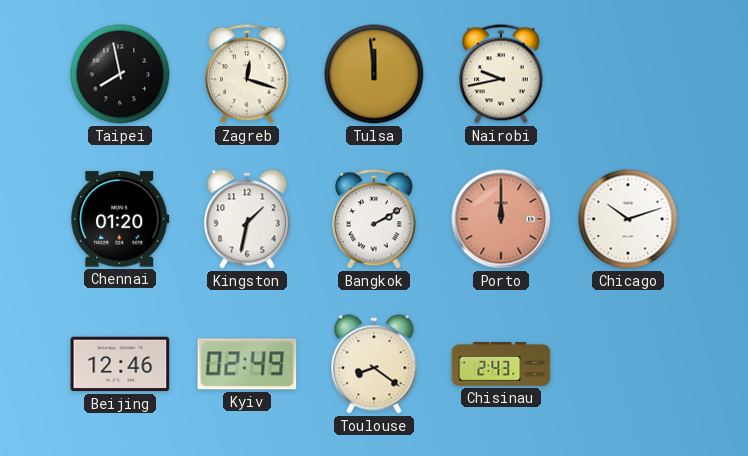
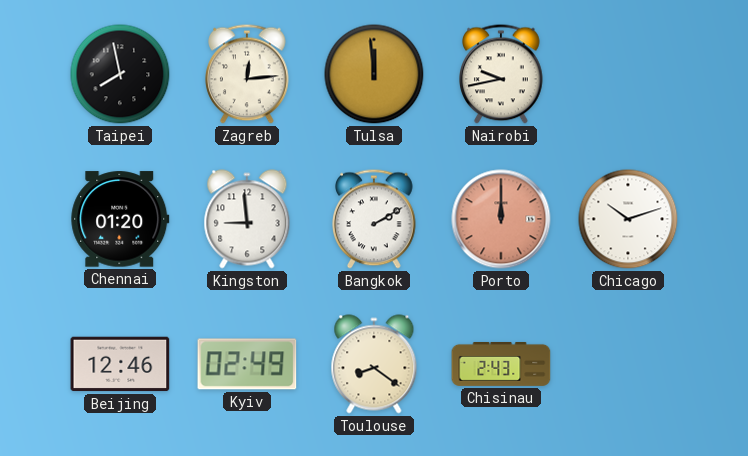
Zagreb: 12:18 -> 12:14 (248, 74)
Kingston: 1:32 -> 8:59 (247, 219)
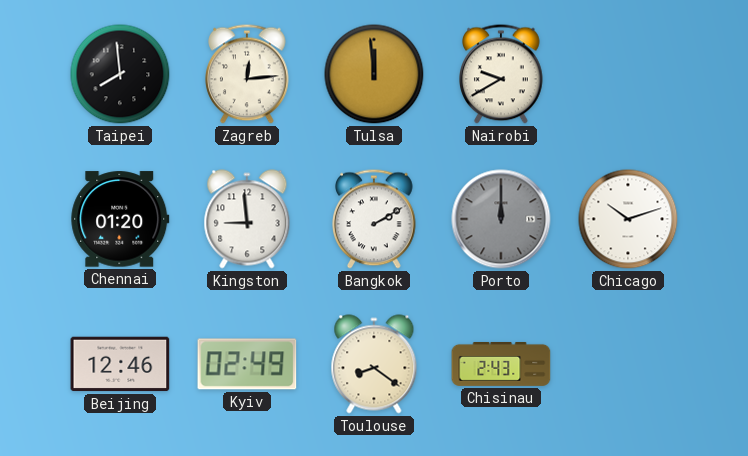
Taipei: 7:58 -> 7:59 (120, 74)
Nairobi: 9:43 -> 9:40 (502, 74)
Porto dial: salmon -> grey (501, 219)
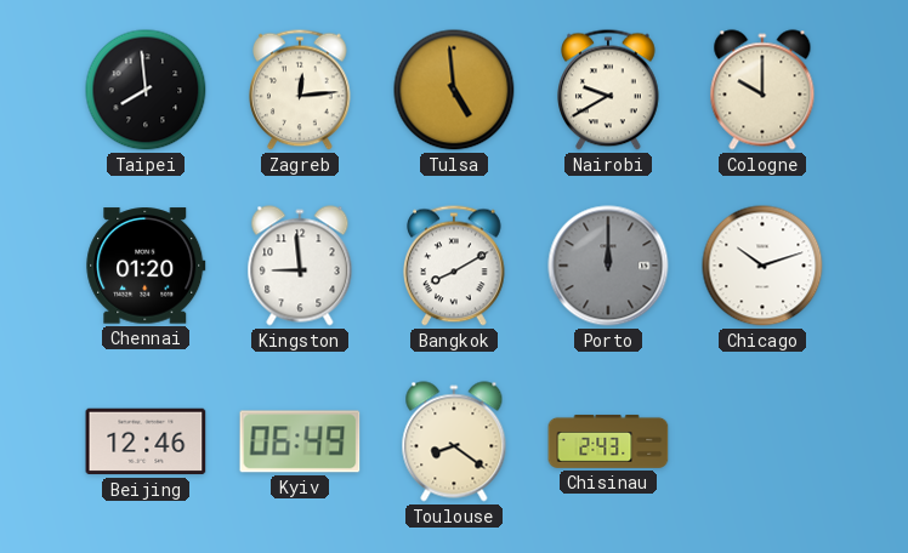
Tulsa: 11:59 -> 4:59 (454, 90)
Cologne: none -> 10:00 (762, 90)
Bangkok: 2:10 -> 8:10 (455, 266)
Kyiv: 02:49 -> 06:49 (300, 441)
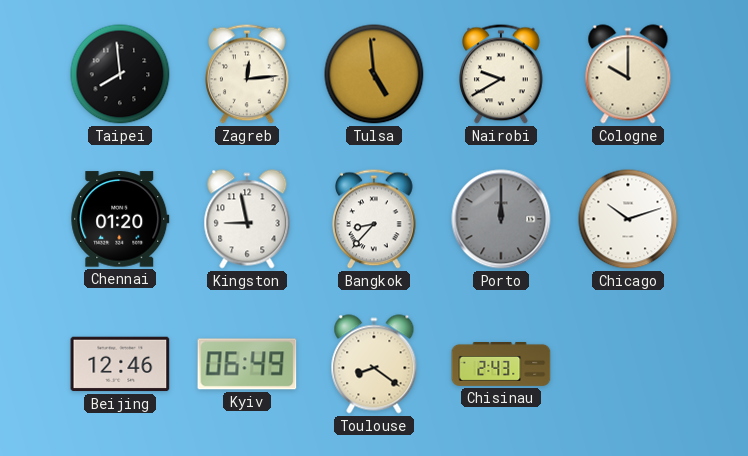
Kingston: 8:59 -> 8:58 (247, 219)
Bangkok: 8:10 -> 8:37 (375, 219)
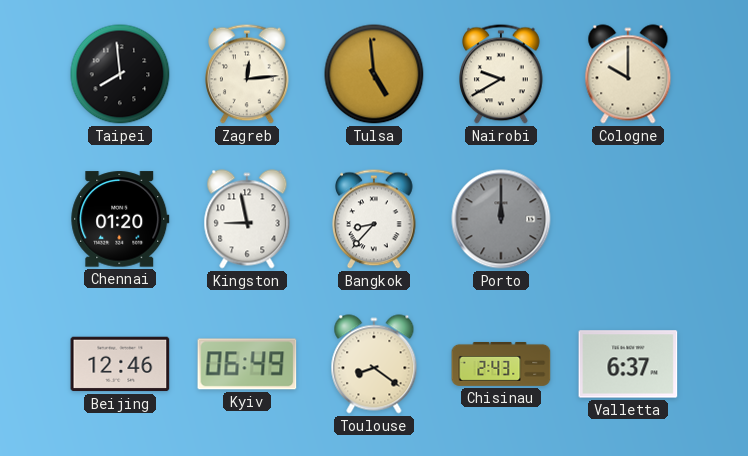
Chicago: 10:12 -> none (628, 219)
Valletta: none -> 6:37 (628, 364)
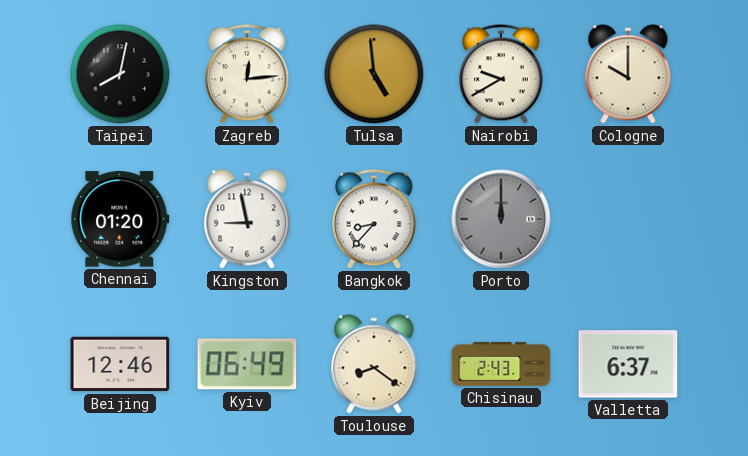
Taipei: 7:59 -> 8:02 (120, 74)
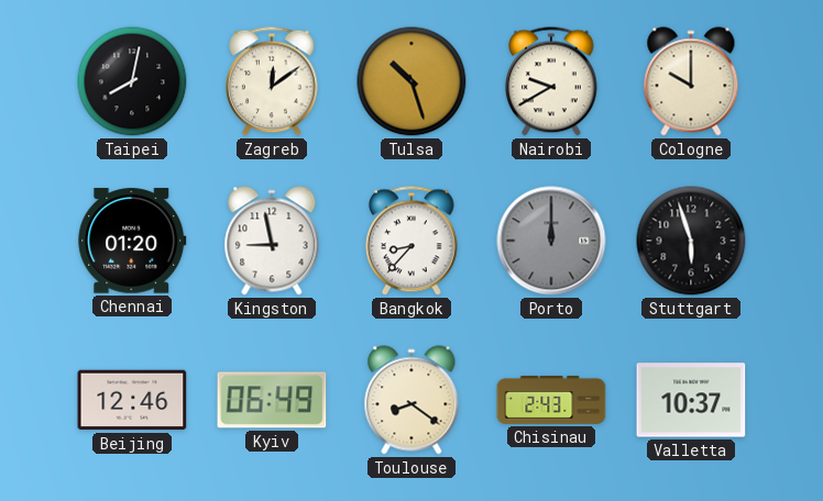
Zagreb: 12:14 -> 12:09 (273, 81)
Tulsa: 4:59 -> 10:27 (411, 81)
Stuttgart: none -> 5:57 (691, 241)
Valletta: 6:37 -> 10:37 (691, 400)
